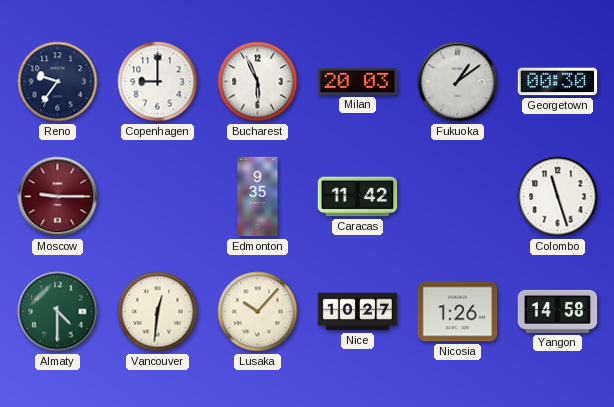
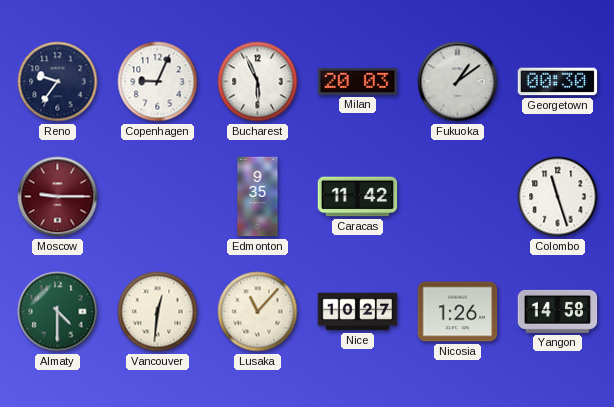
Copenhagen: 9:00 -> 9:04 (158, 82)
Lusaka: 10:07 -> 11:07 (258, 312)
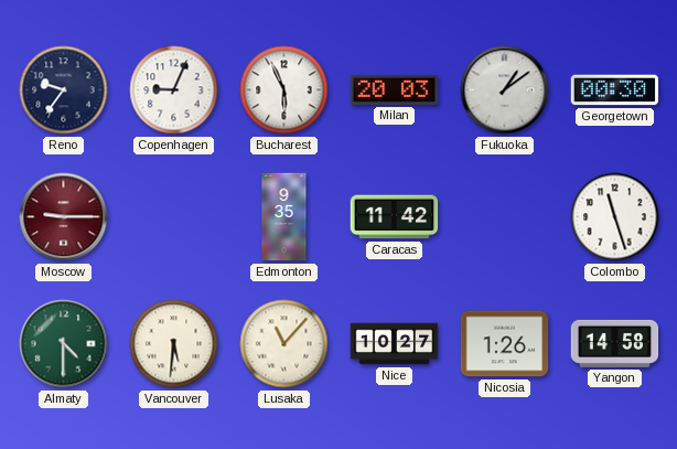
Vancouver: 12:31 -> 5:31 (174, 344)
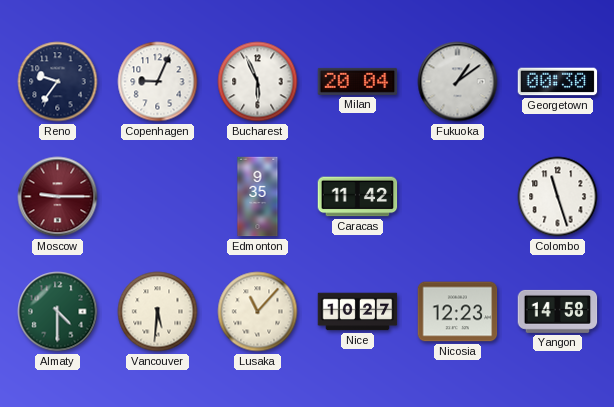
Milan: 20:03 -> 20:04 (358, 81)
Nicosia: 1:26 -> 12:23 (458, 312)
